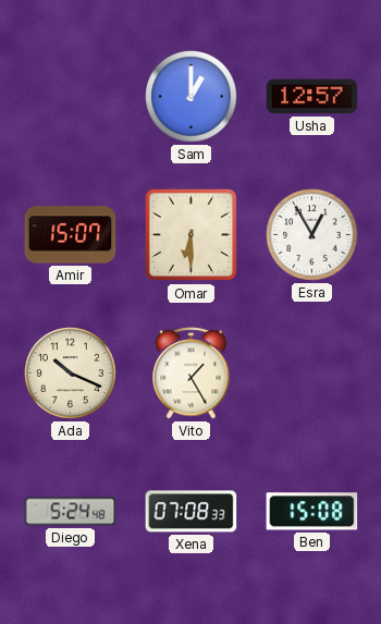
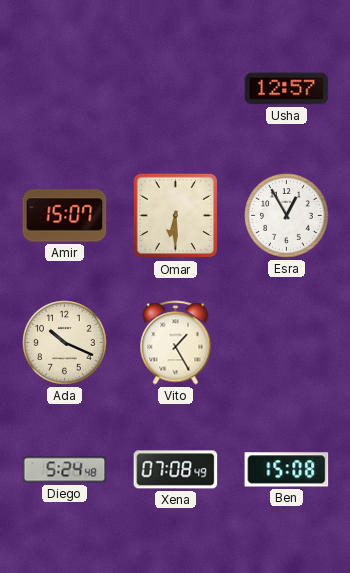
Sam: 1:00 -> none (192, 97)
Xena: 07:08:33 -> 07:08:49 (176, 470)
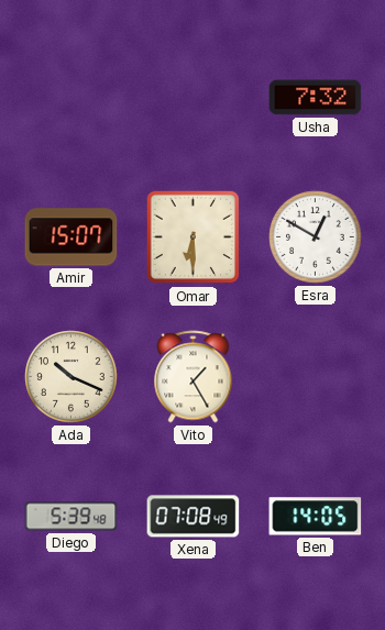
Usha: 12:57 -> 7:32 (316, 98)
Esra: 12:55 -> 12:50 (316, 237)
Diego: 5:24 -> 5:39 (71, 517)
Ben: 15:08 -> 14:05 (316, 517)
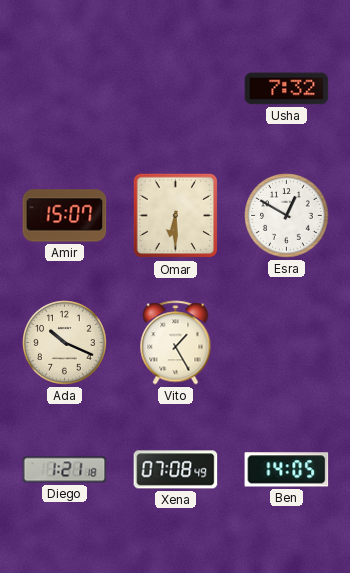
Diego: 5:39 -> 1:21 (65, 470)
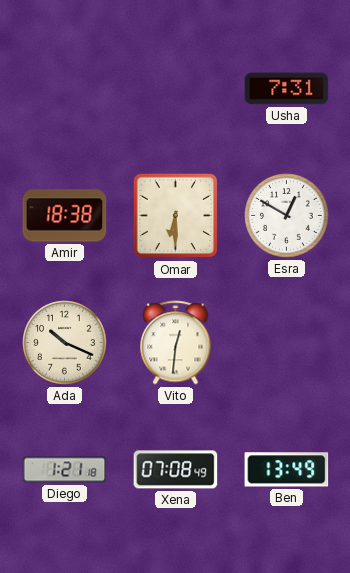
Usha: 7:32 -> 7:31 (287, 89)
Amir: 15:07 -> 18:38 (65, 216)
Vito: 1:25 -> 12:31 (176, 343)
Ben: 14:05 -> 13:49 (287, 470)
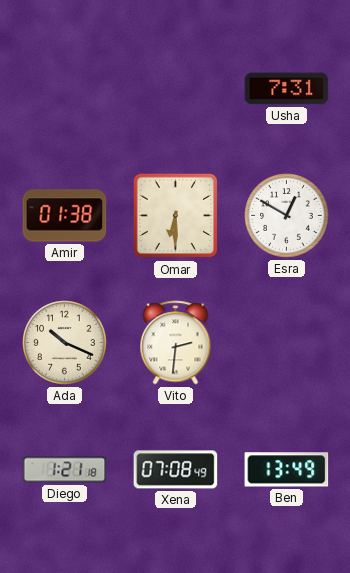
Amir: 18:38 -> 01:38 (65, 216)
Vito: 12:31 -> 2:31 (176, 343)
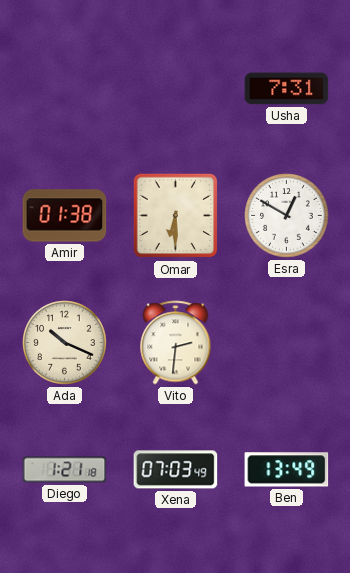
Xena: 07:08 -> 07:03 (176, 470)
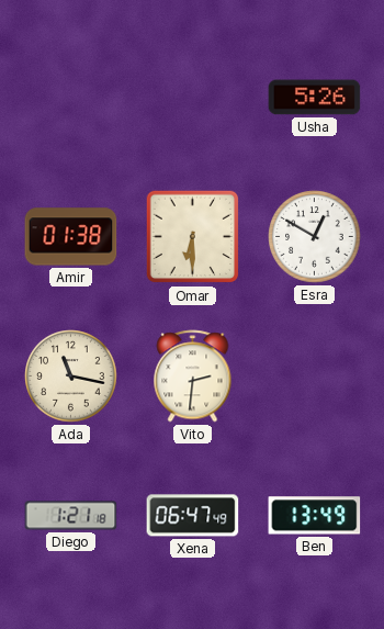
Usha: 7:31 -> 5:26 (315, 98)
Ada: 10:19 -> 11:17 (71, 377)
Xena: 07:03 -> 06:47 (193, 516)
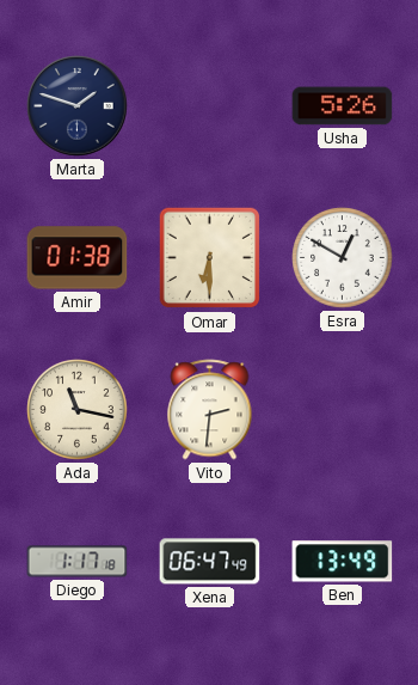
Marta: none -> 1:48 (78, 106)
Diego: 1:21 -> 1:17 (78, 562)
